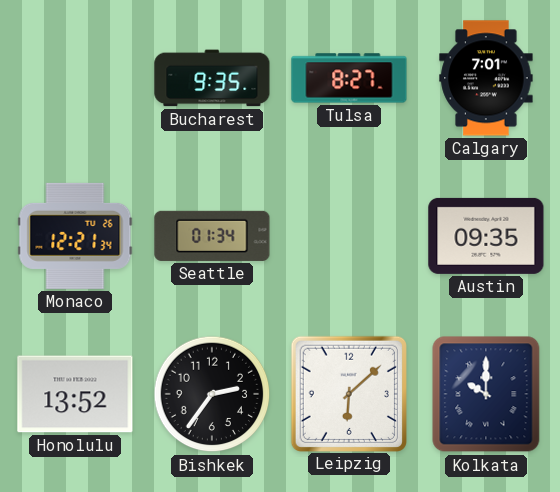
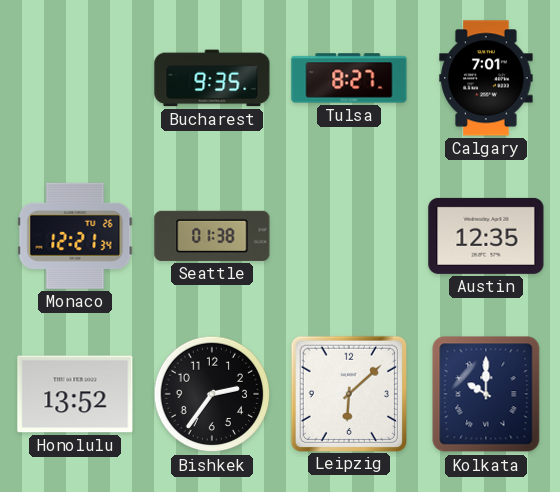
Seattle: 01:34 -> 01:38 (212, 236)
Austin: 09:35 -> 12:35 (486, 236)
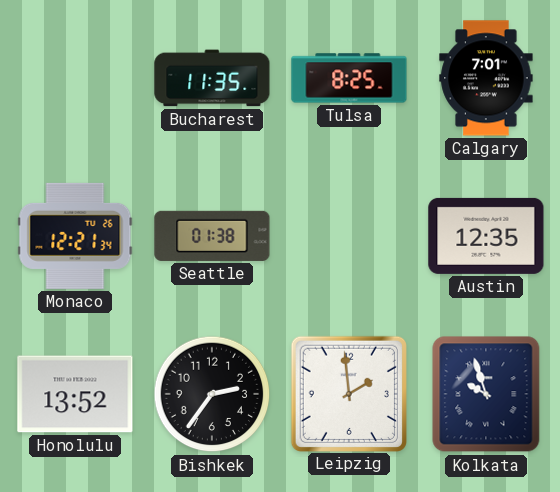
Bucharest: 9:35 -> 11:35 (212, 78)
Tulsa: 8:27 -> 8:25 (349, 78)
Leipzig: 6:08 -> 1:59 (348, 393)
Kolkata: 10:00 -> 9:57 (486, 394)
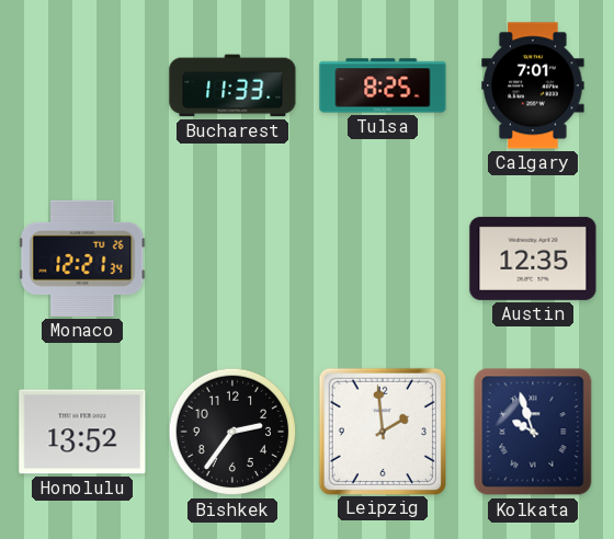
Bucharest: 11:35 -> 11:33 (232, 85)
Seattle: 01:38 -> none (212, 236)
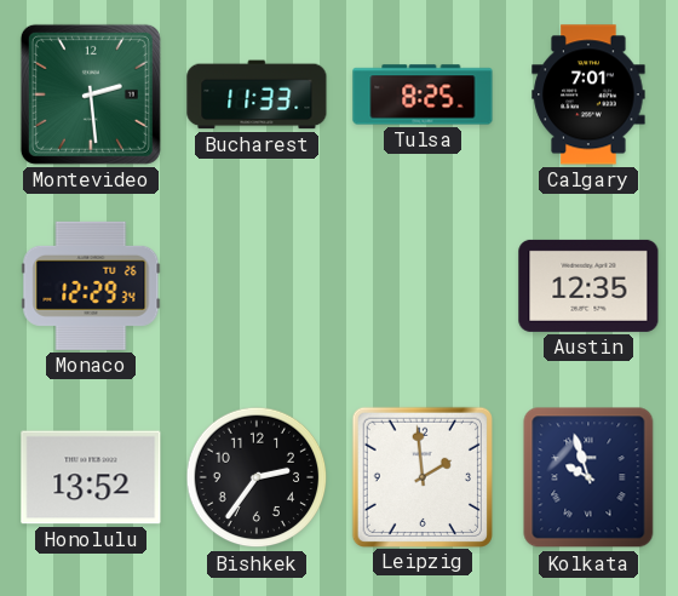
Montevideo: none -> 2:29 (91, 94)
Monaco: 12:21 -> 12:29 (91, 286)
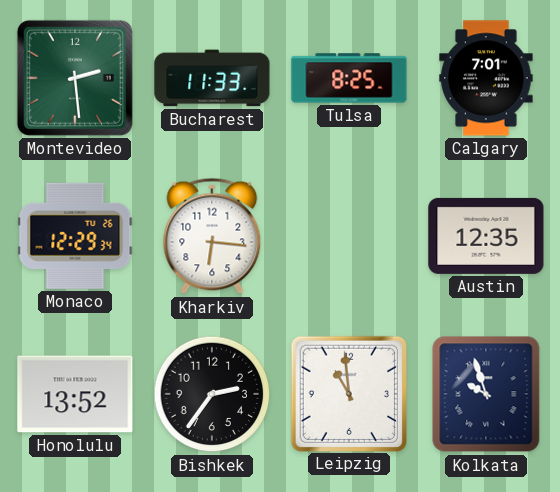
Kharkiv: none -> 6:16 (212, 236)
Leipzig: 1:59 -> 10:59 (348, 393)
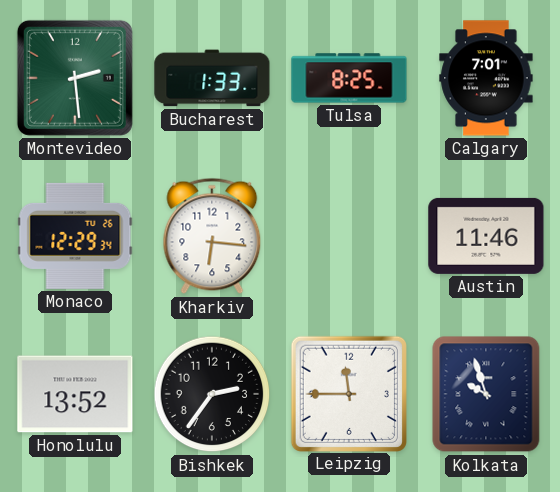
Bucharest: 11:33 -> 1:33 (212, 78)
Austin: 12:35 -> 11:46 (486, 236)
Leipzig: 10:59 -> 11:45 (348, 393)
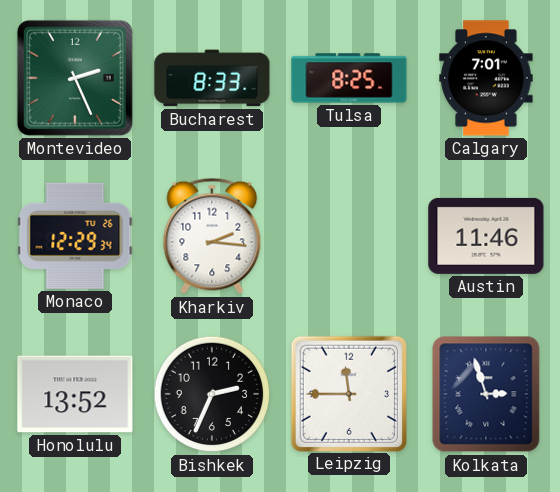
Montevideo: 2:29 -> 2:26 (75, 78)
Bucharest: 1:33 -> 8:33 (212, 78)
Kharkiv: 6:16 -> 2:16 (212, 236)
Bishkek: 2:36 -> 2:34 (212, 394)
Kolkata: 9:57 -> 2:57 (486, 394)
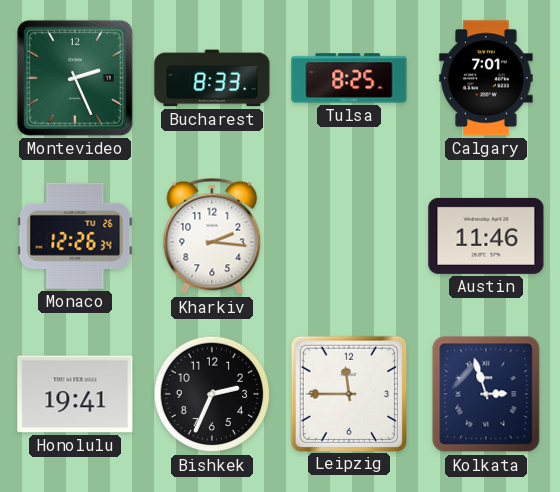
Monaco: 12:29 -> 12:26 (75, 236)
Honolulu: 13:52 -> 19:41 (75, 394)
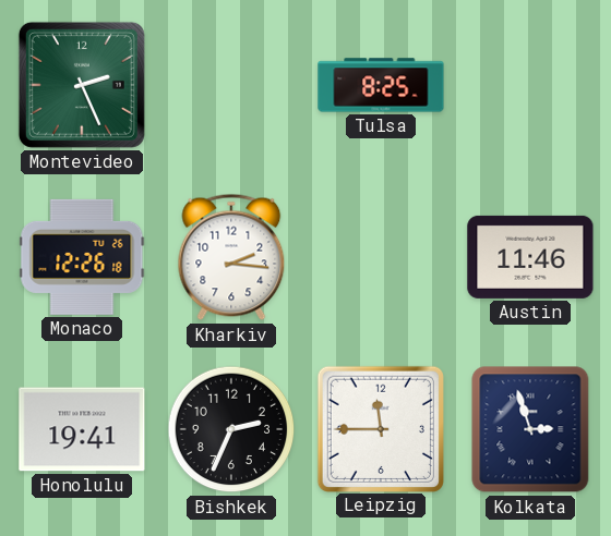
Bucharest: 8:33 -> none (212, 78)
Calgary: 7:01 -> none (486, 78)
Monaco: 12:26:34 -> 12:26:18 (82, 257)
